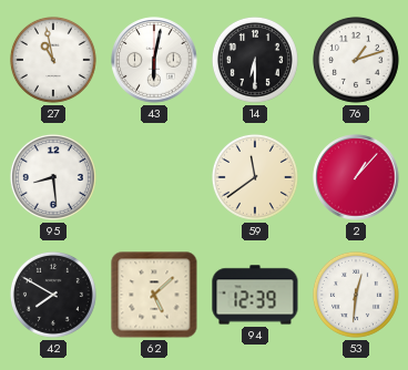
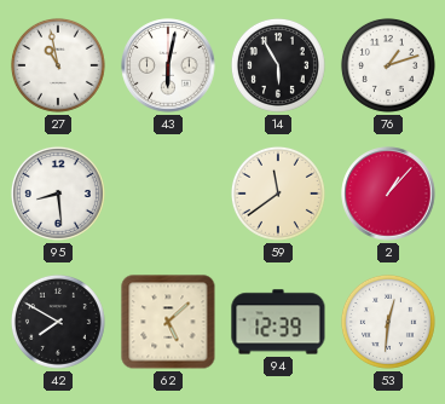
14: 6:30 -> 5:55 (278, 65)
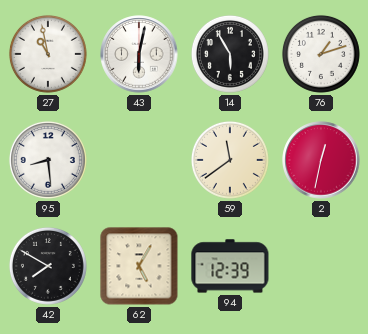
2: 1:07 -> 12:32 (321, 160)
62: 5:08 -> 5:05 (139, 266)
53: 12:31 -> none (388, 322)
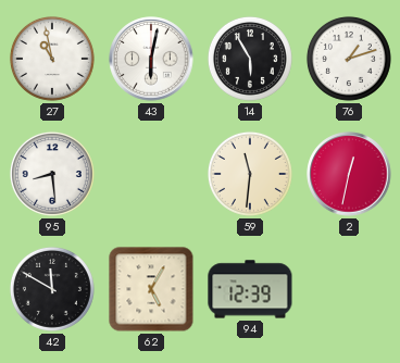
59: 11:39 -> 11:31 (250, 174)
42: 7:50 -> 11:50 (52, 289)
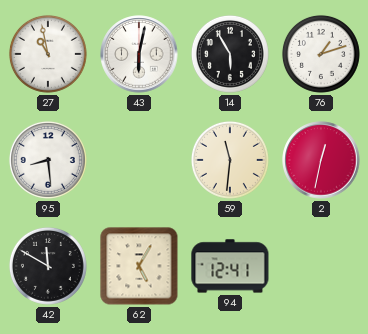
94: 12:39 -> 12:41 (230, 266)
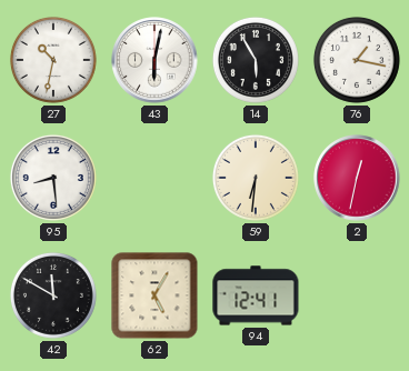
27: 10:58 -> 10:32 (53, 60)
76: 1:12 -> 1:17 (357, 60)
59: 11:31 -> 6:31 (256, 178)
